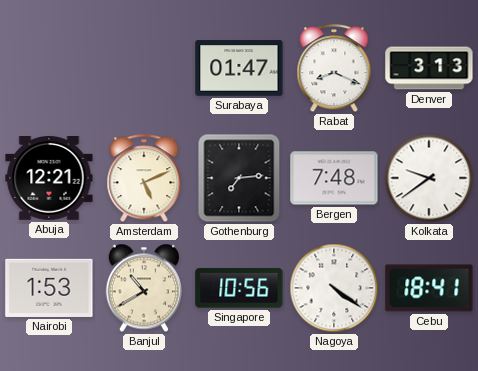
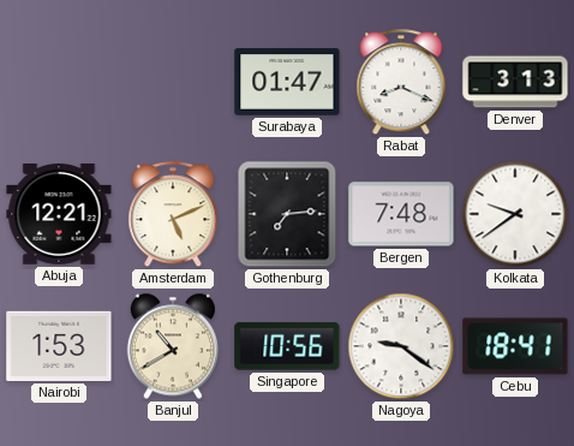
Nagoya: 4:21 -> 9:21 (401, 346)
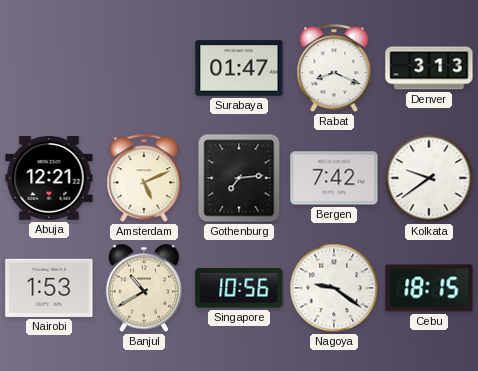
Bergen: 7:48 -> 7:42 (334, 178)
Cebu: 18:41 -> 18:15 (429, 288)
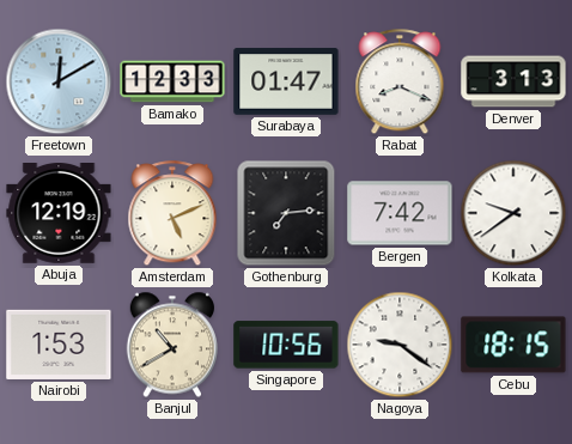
Freetown: none -> 12:10 (59, 81)
Bamako: none -> 12:33 (172, 81)
Abuja: 12:21 -> 12:19 (59, 214)
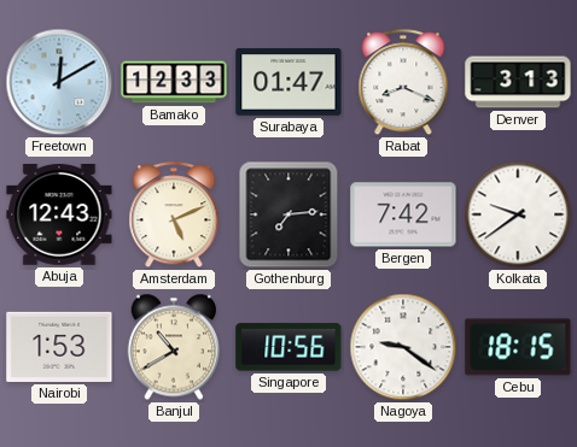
Abuja: 12:19 -> 12:43 (59, 216)
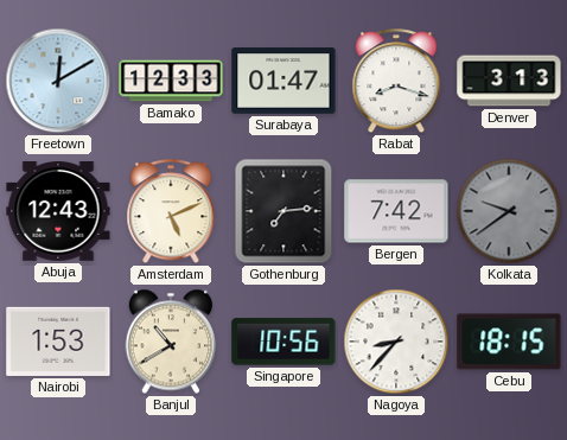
Rabat: 8:19 -> 8:18 (396, 82)
Kolkata dial: white -> grey (509, 211)
Nagoya: 9:21 -> 8:37 (396, 342)
